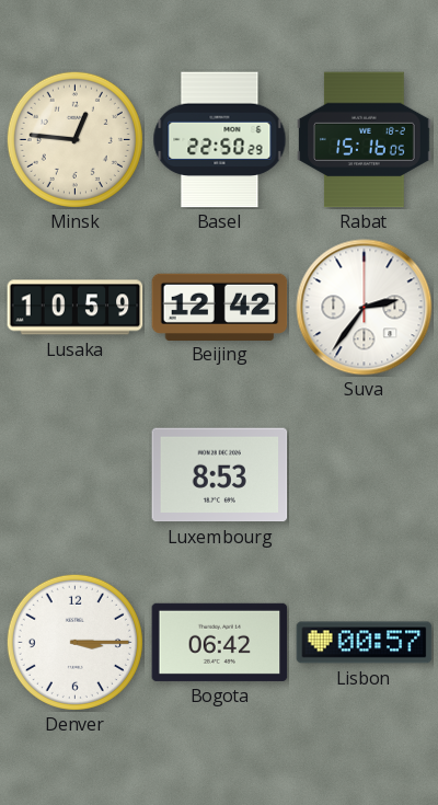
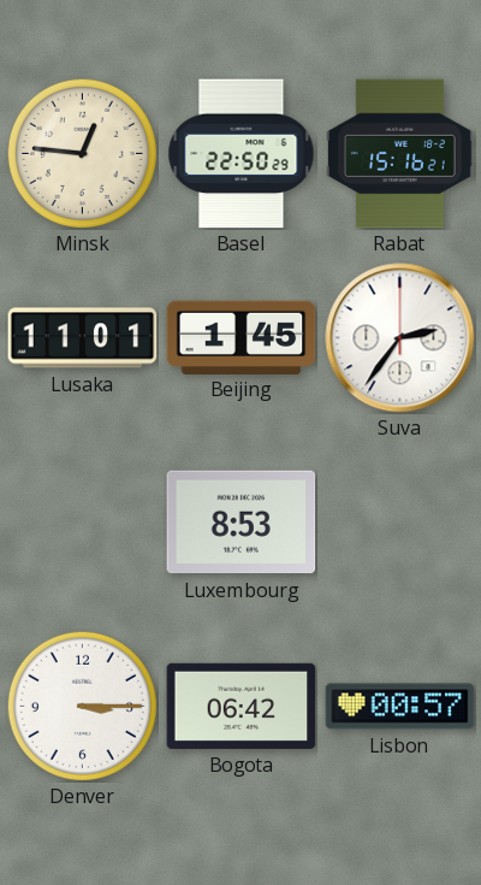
Rabat: 15:16:05 -> 15:16:21 (400, 154)
Lusaka: 10:59 -> 11:01 (83, 338)
Beijing: 12:42 -> 1:45 (242, 337)
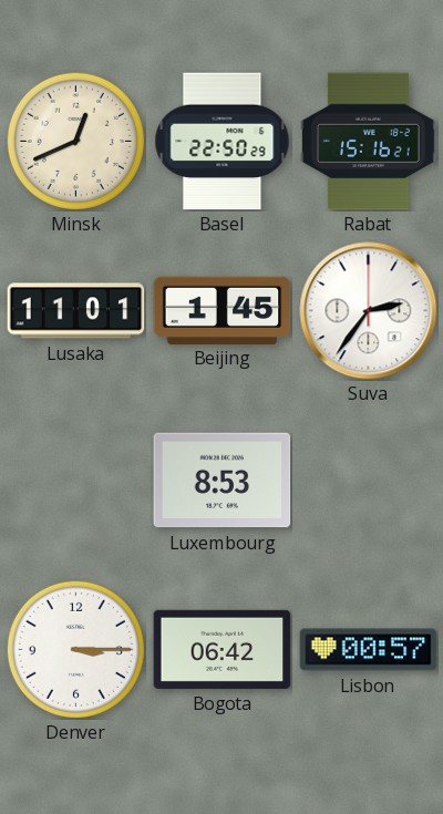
Minsk: 12:46 -> 12:41 (75, 141)
